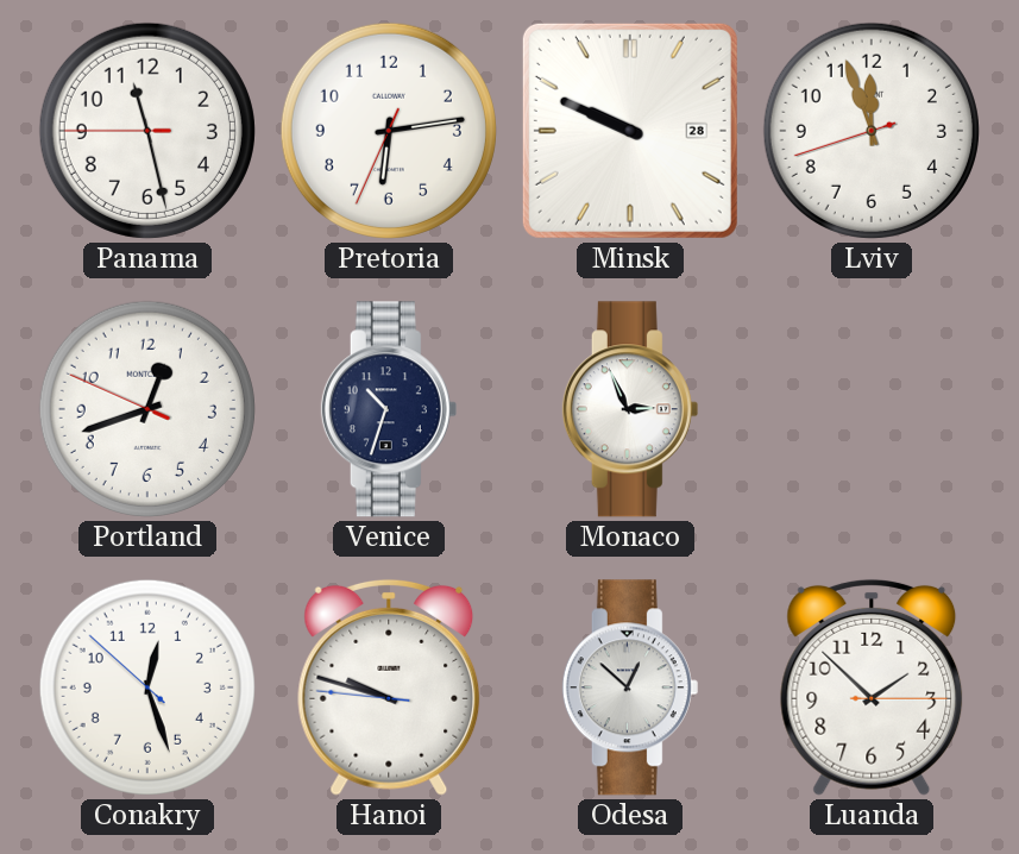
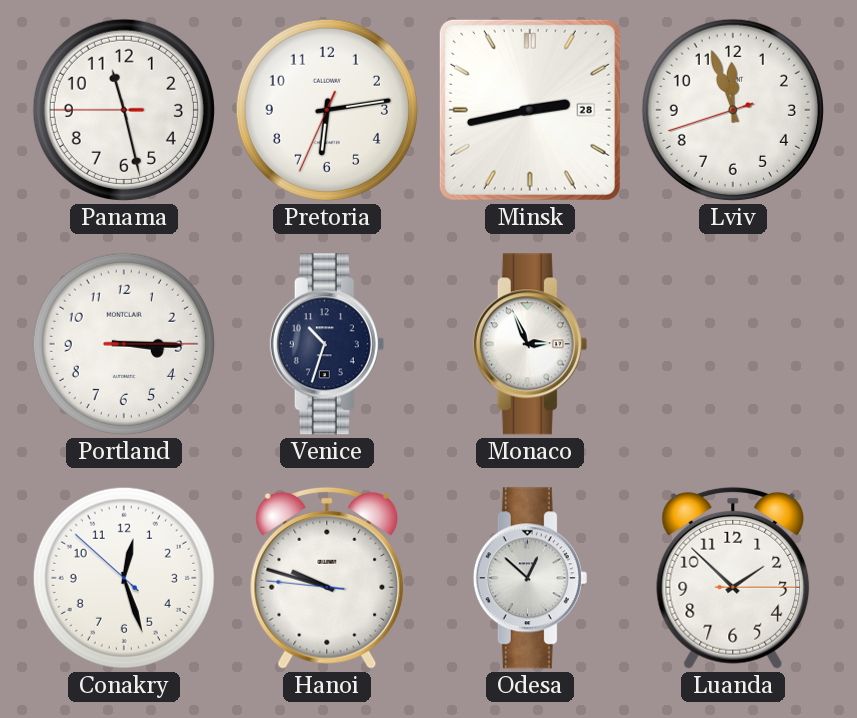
Minsk: 9:49 -> 2:43 (530, 110)
Portland: 12:41 -> 3:15 (124, 344)
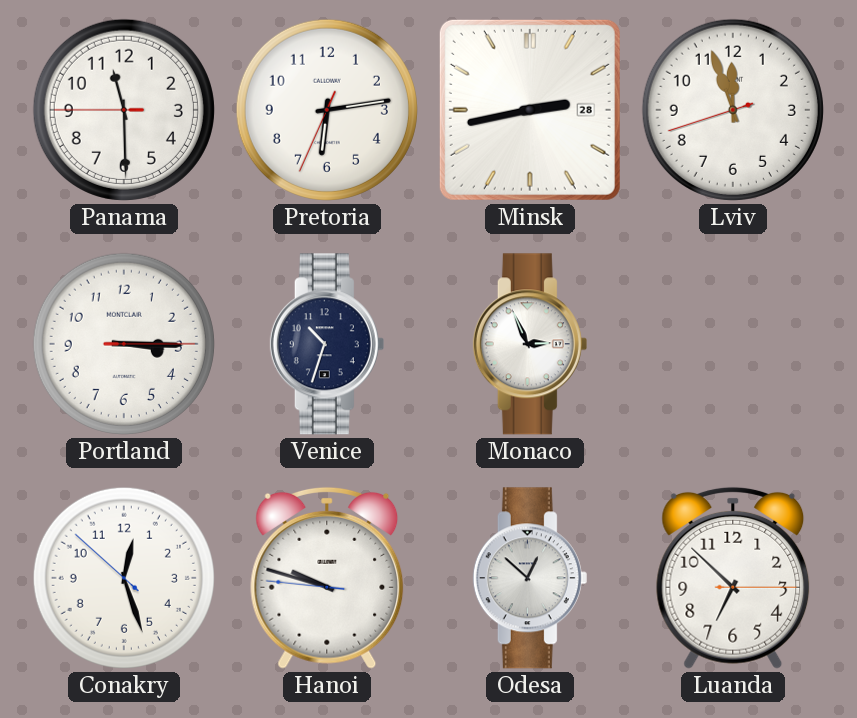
Panama: 11:27 -> 11:29 (124, 110)
Luanda: 1:52 -> 6:52 (733, 578)
